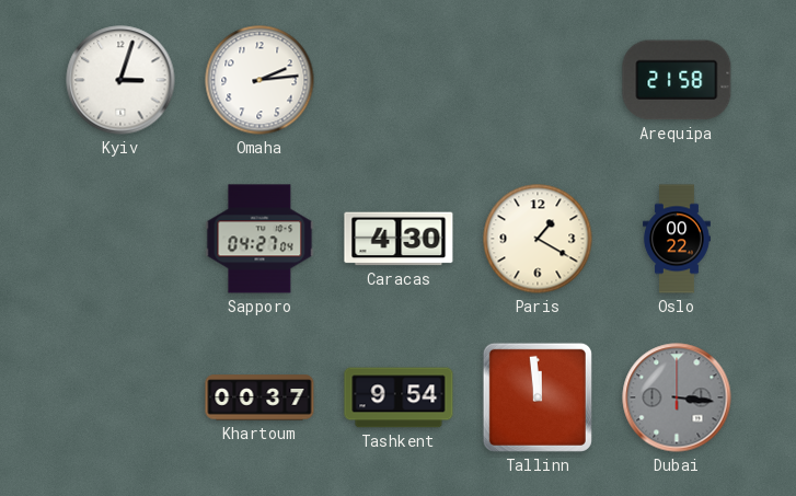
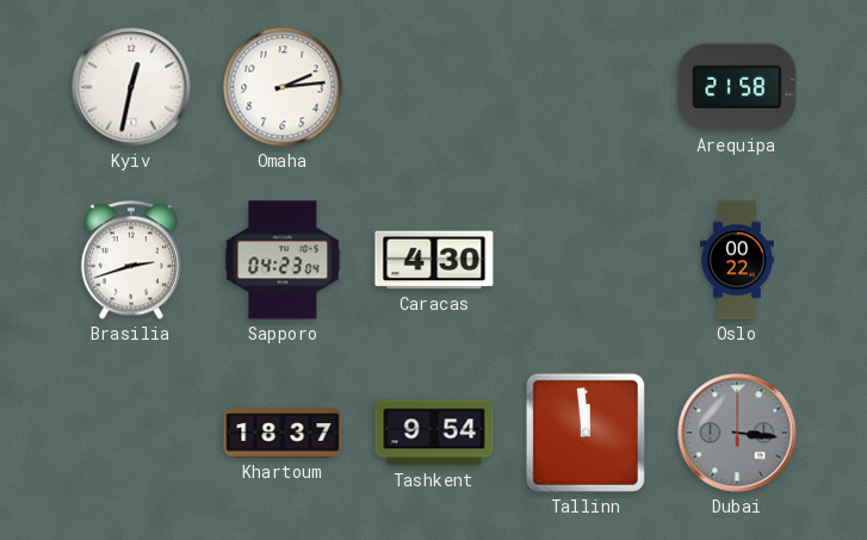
Kyiv: 3:03 -> 12:32 (131, 87)
Brasilia: none -> 2:42 (131, 260)
Sapporo: 04:27 -> 04:23 (283, 260)
Paris: 1:20 -> none (538, 239)
Khartoum: 00:37 -> 18:37 (283, 433)
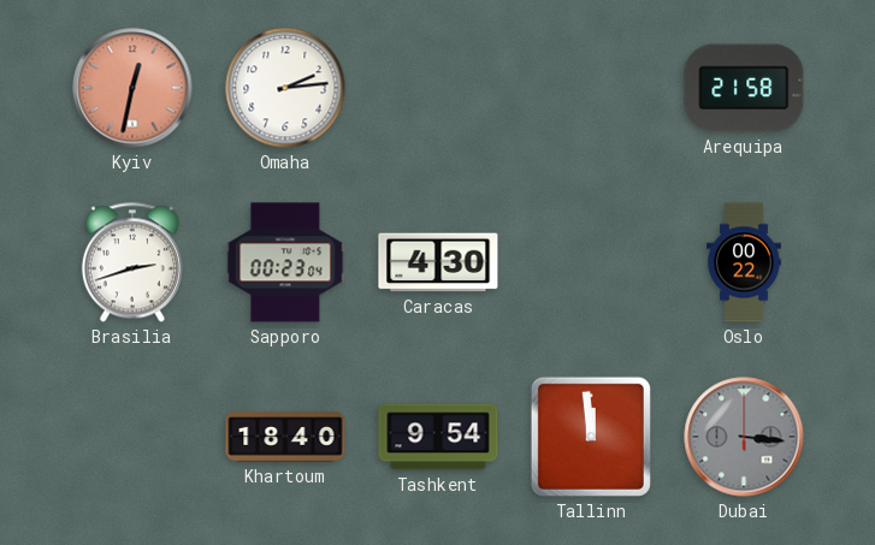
Kyiv dial: white -> salmon (132, 88)
Sapporo: 04:23 -> 00:23 (285, 262)
Khartoum: 18:37 -> 18:40 (285, 437)
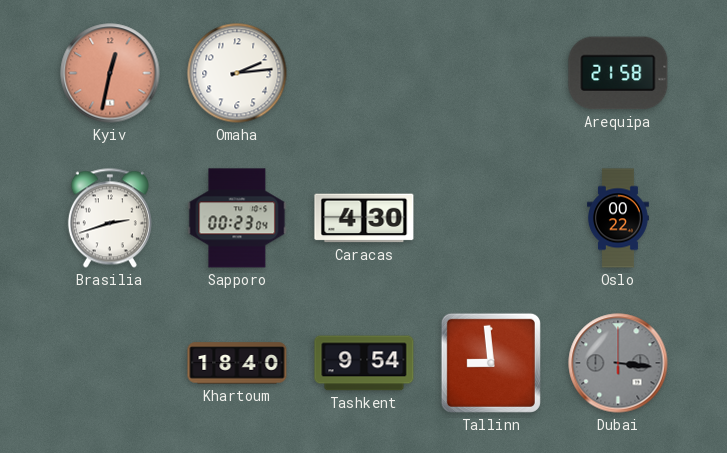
Tallinn: 11:59 -> 8:59 (491, 363)
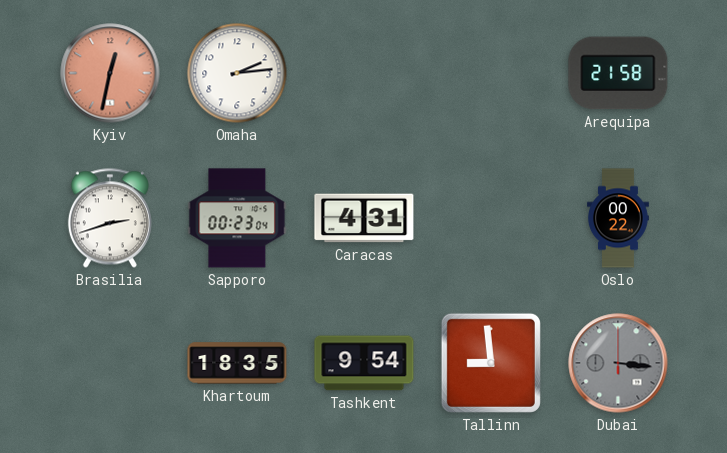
Caracas: 4:30 -> 4:31 (364, 218)
Khartoum: 18:40 -> 18:35 (237, 363)
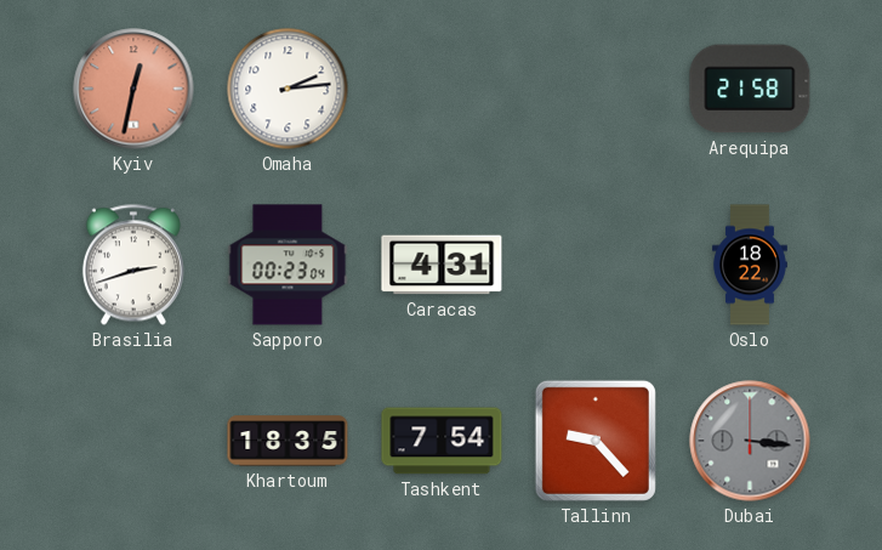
Oslo: 00:22 -> 18:22 (750, 265)
Tashkent: 9:54 -> 7:54 (442, 441)
Tallinn: 8:59 -> 9:23 (596, 441)
